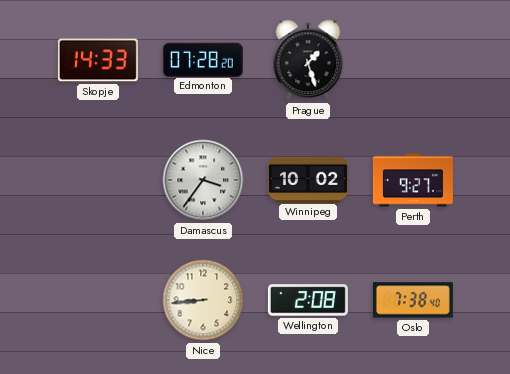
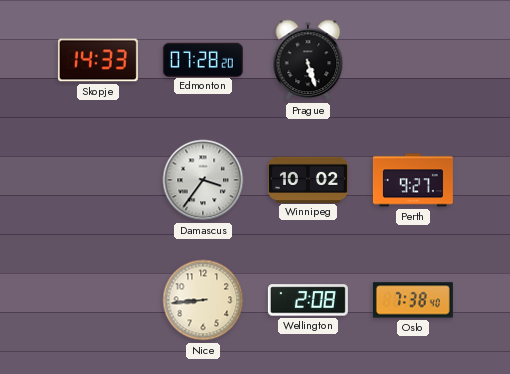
Prague: 1:27 -> 5:27 (308, 60)
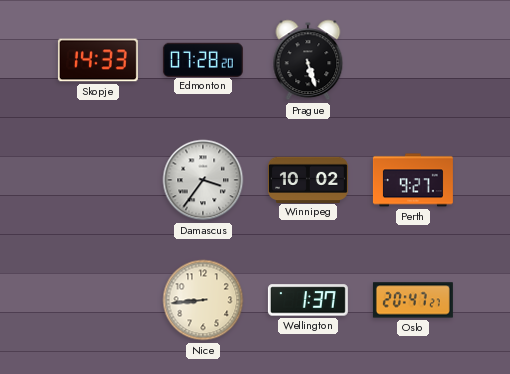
Wellington: 2:08 -> 1:37 (308, 300)
Oslo: 7:38 -> 20:47 (413, 300)
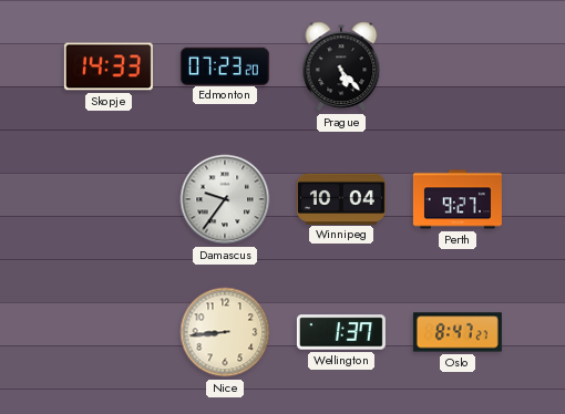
Edmonton: 07:28 -> 07:23 (225, 65)
Prague: 5:27 -> 5:23 (341, 66)
Damascus: 3:36 -> 9:36 (225, 199)
Winnipeg: 10:02 -> 10:04 (341, 198)
Oslo: 20:47 -> 8:47 (458, 332)
